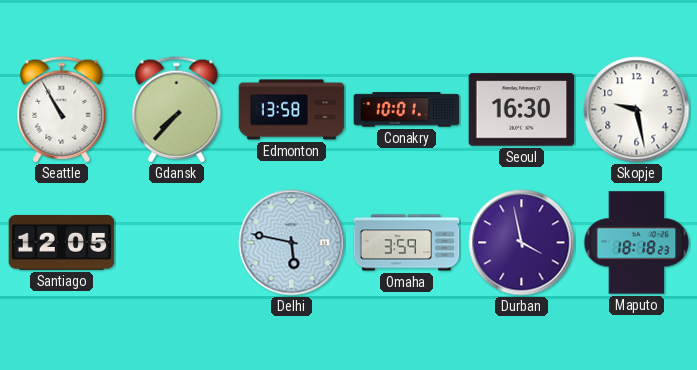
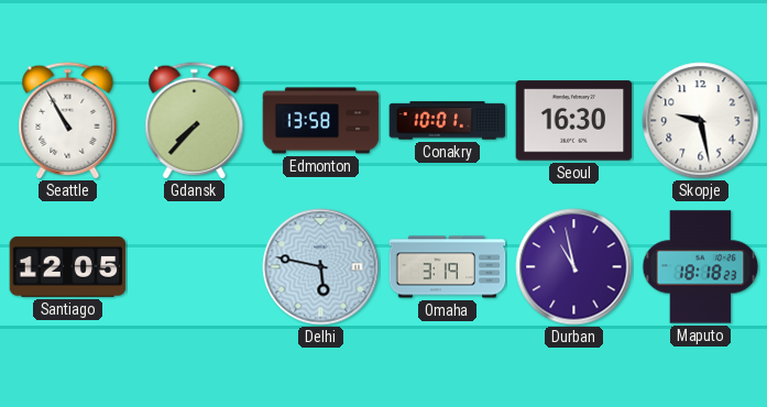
Omaha: 3:59 -> 3:19 (448, 267)
Durban: 3:58 -> 10:58 (574, 267)
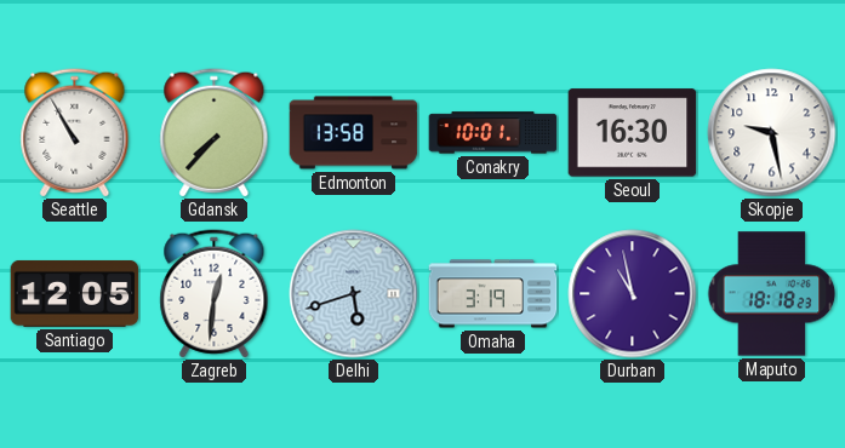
Zagreb: none -> 12:31 (215, 294)
Delhi: 5:47 -> 5:42 (354, 294)
